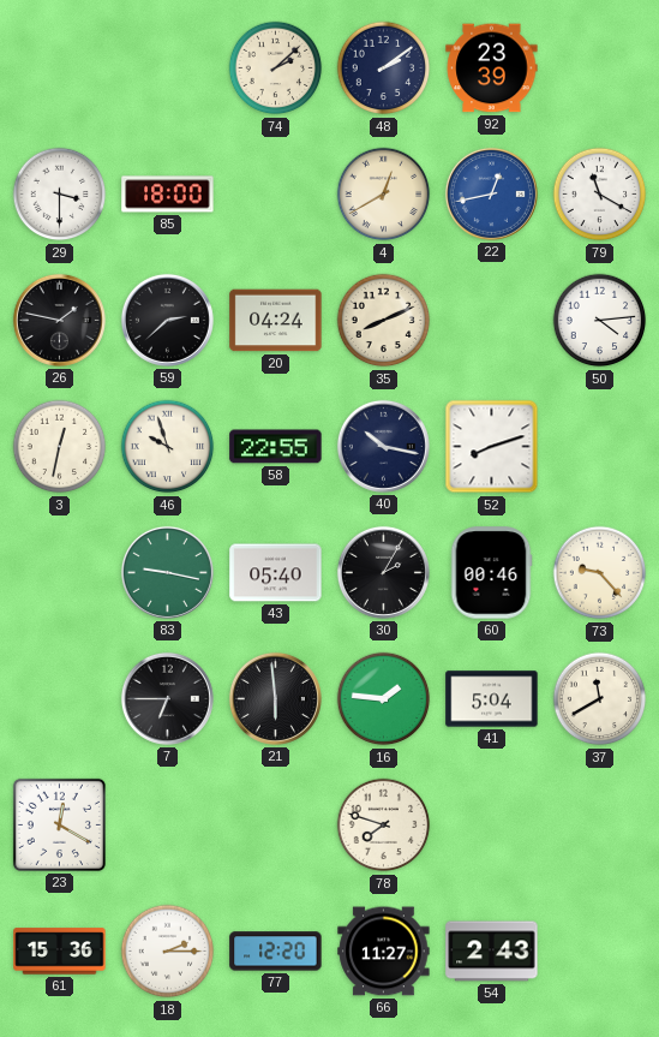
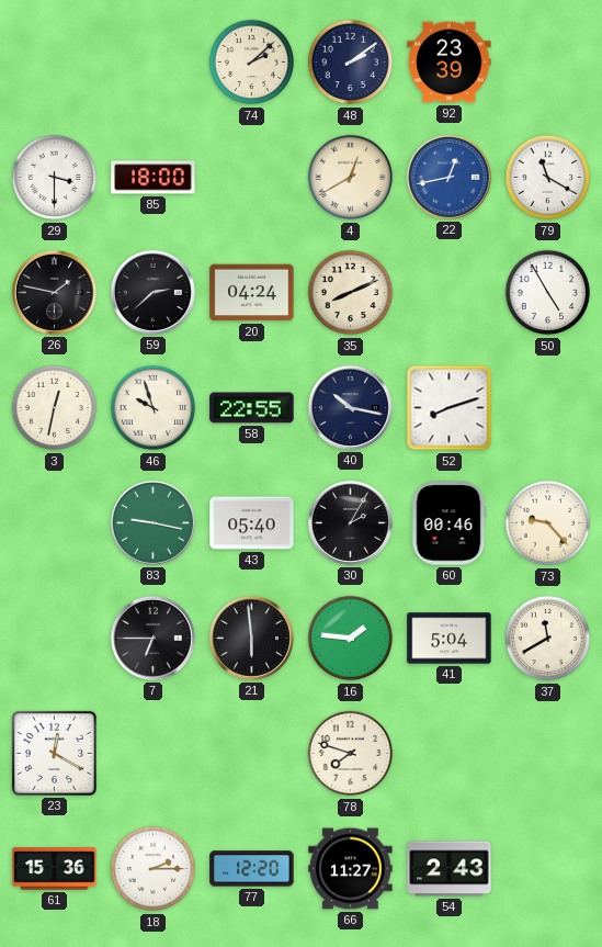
50: 4:14 -> 4:55 (548, 293)
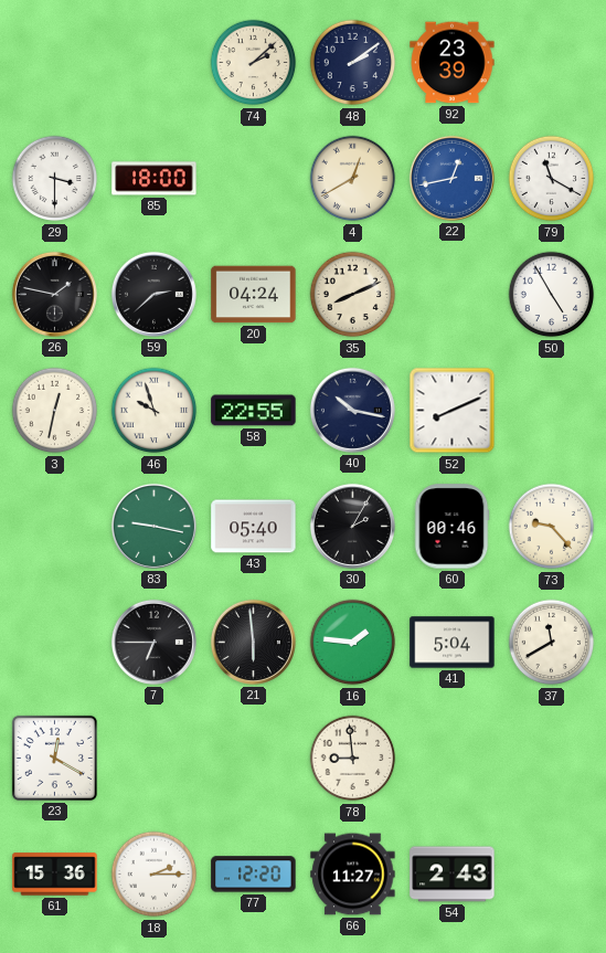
52: 8:12 -> 8:11 (453, 411)
78: 7:48 -> 8:59 (353, 759)
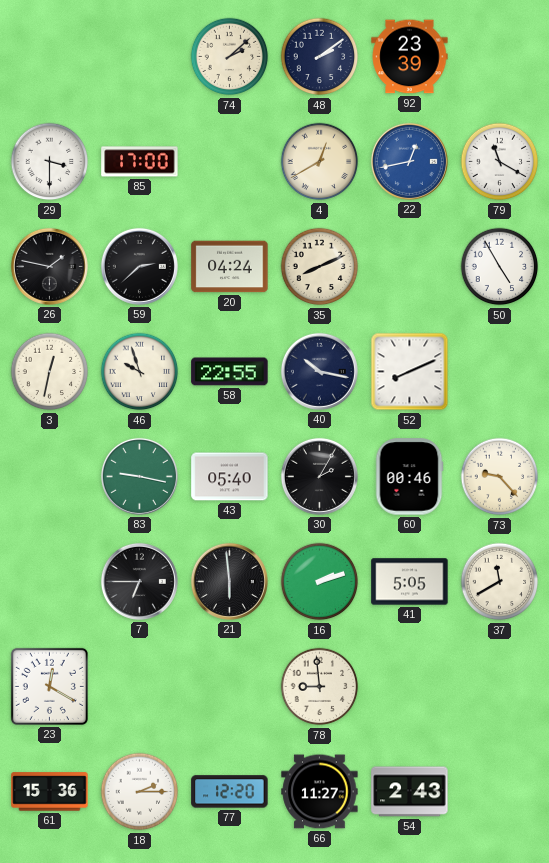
85: 18:00 -> 17:00 (140, 162)
16: 1:46 -> 2:12 (320, 582)
41: 5:04 -> 5:05 (410, 582)
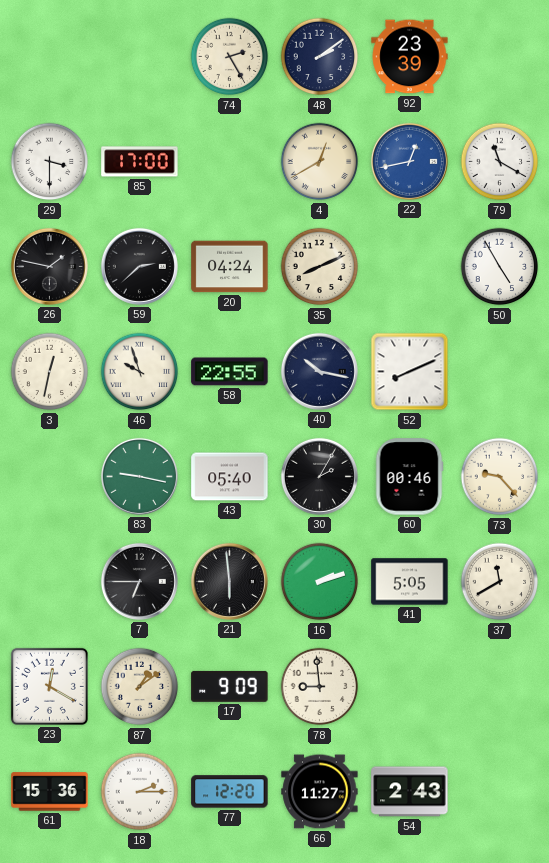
74: 2:08 -> 2:25 (230, 57)
87: none -> 1:09 (140, 687)
17: none -> 9:09 (230, 686)
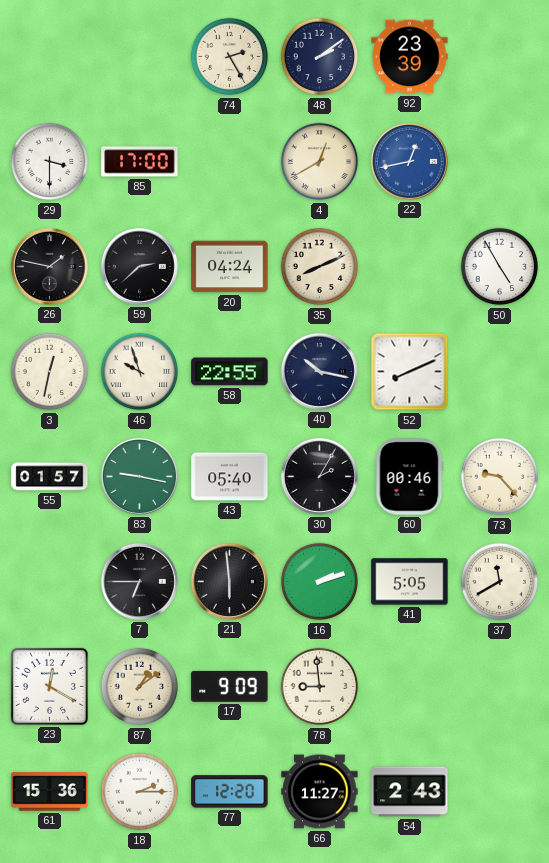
79: 11:20 -> none (500, 162)
55: none -> 01:57 (50, 477)
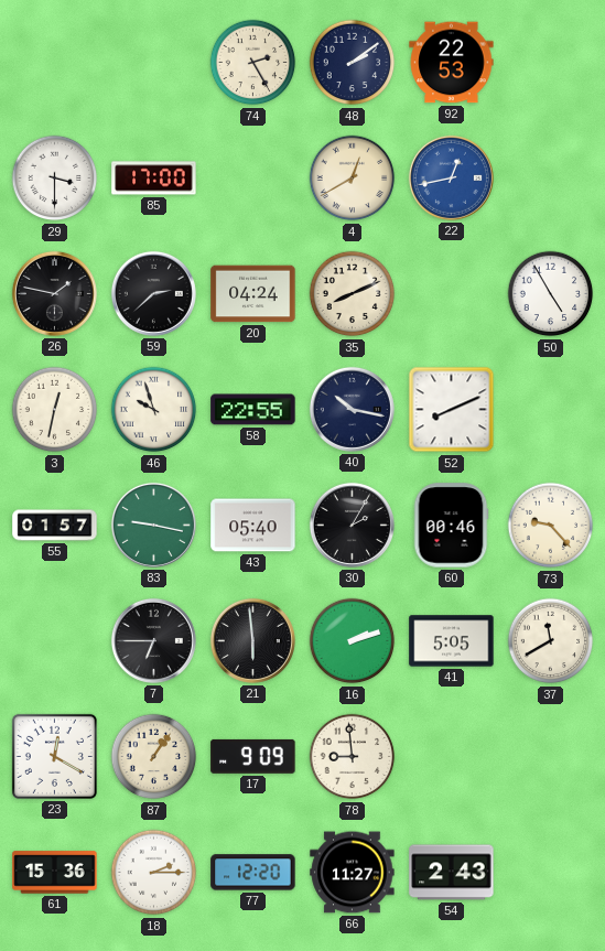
92: 23:39 -> 22:53 (452, 63)
87: 1:09 -> 1:06 (154, 757)
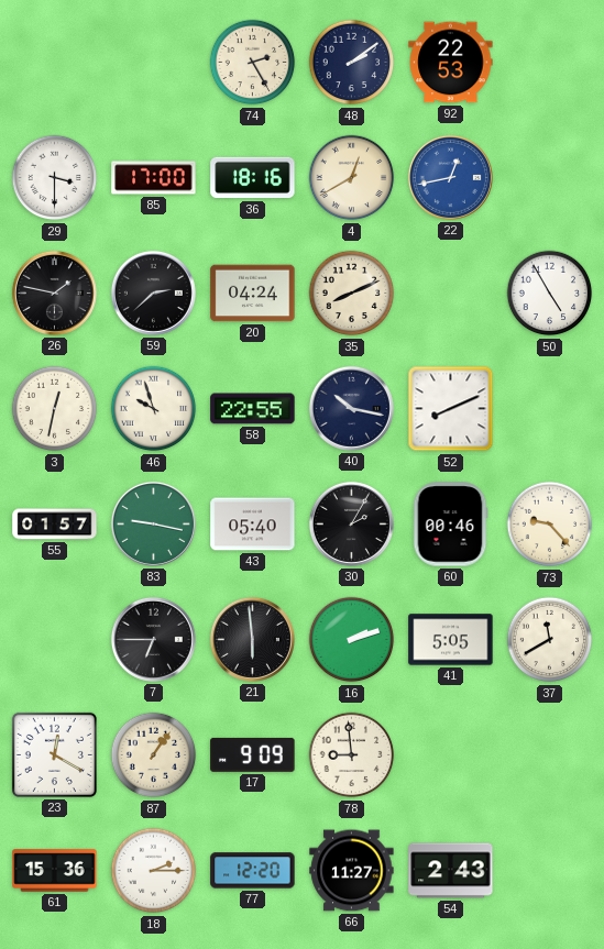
36: none -> 18:16 (253, 178)
